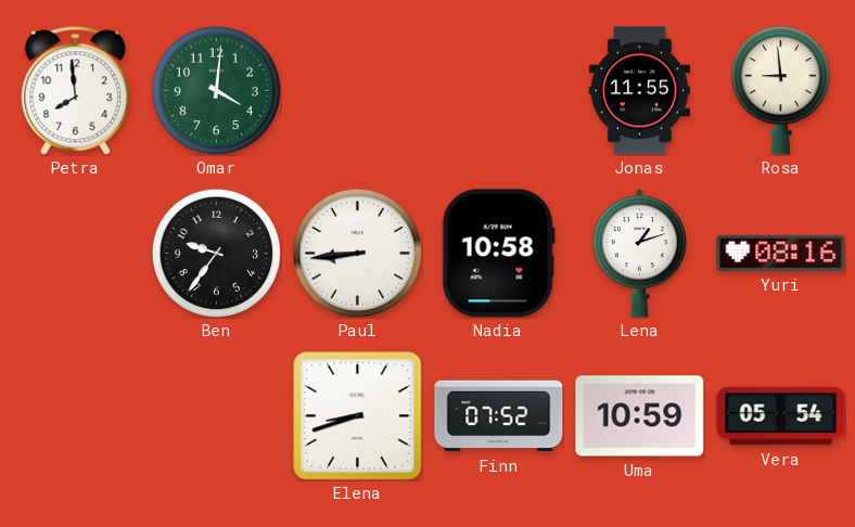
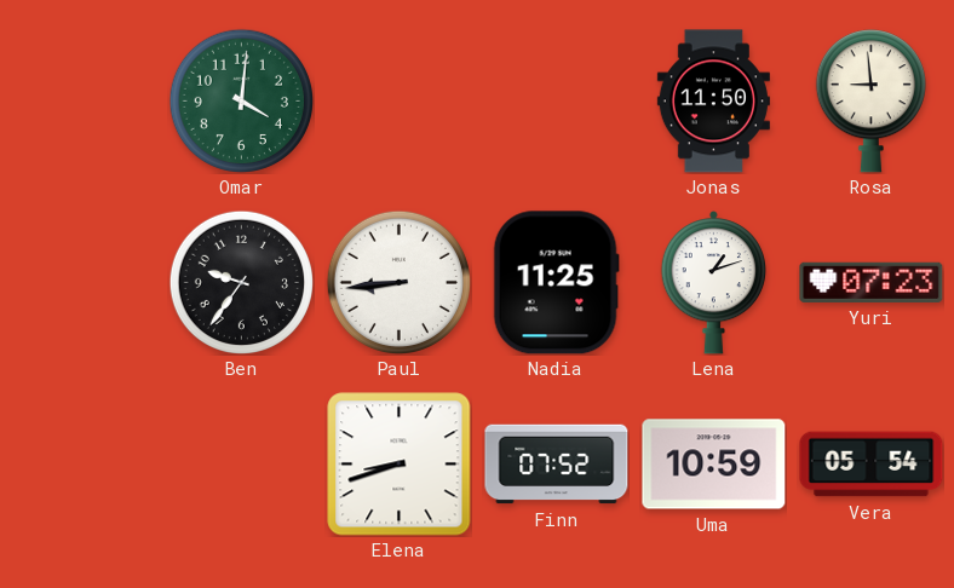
Petra: 7:59 -> none (76, 91)
Jonas: 11:55 -> 11:50 (713, 102)
Nadia: 10:58 -> 11:25 (556, 283)
Yuri: 08:16 -> 07:23 (872, 282)
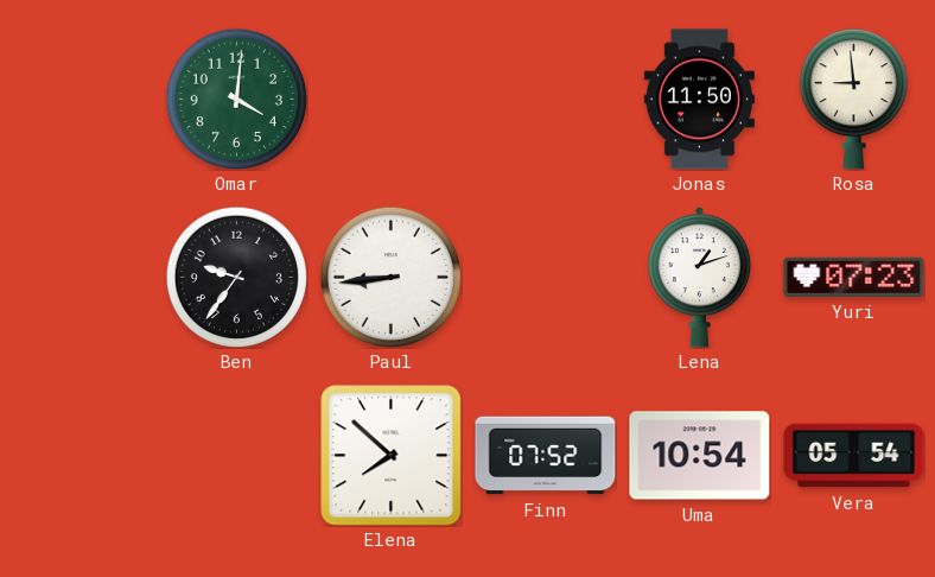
Nadia: 11:25 -> none (556, 283)
Elena: 8:42 -> 7:52 (392, 456)
Uma: 10:59 -> 10:54 (700, 456)
